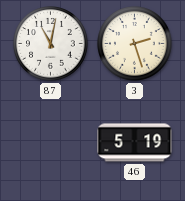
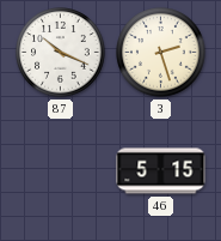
87: 11:02 -> 10:19 (61, 53)
46: 5:19 -> 5:15 (161, 171)
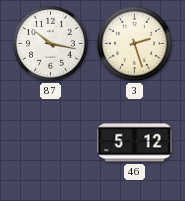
87: 10:19 -> 10:17 (51, 44)
46: 5:15 -> 5:12 (135, 143)
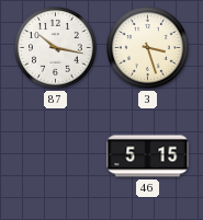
3: 2:27 -> 3:27 (148, 48)
46: 5:12 -> 5:15 (148, 157)
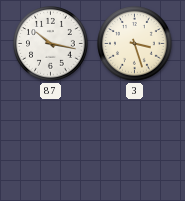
46: 5:15 -> none (148, 157)
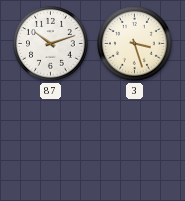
87: 10:17 -> 10:12 (51, 44)
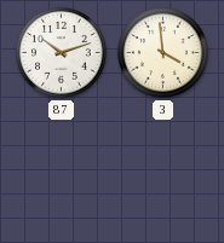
3: 3:27 -> 3:59 (163, 53)
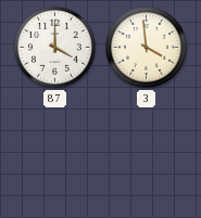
87: 10:12 -> 4:00 (55, 48)
